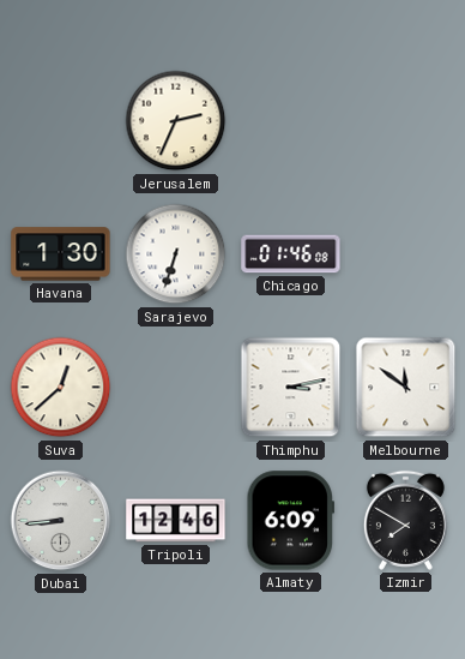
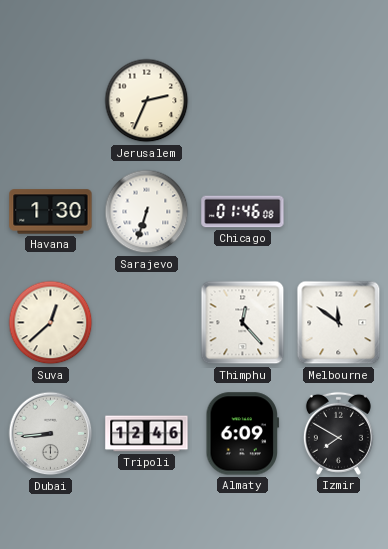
Thimphu: 3:13 -> 12:23 (243, 323)
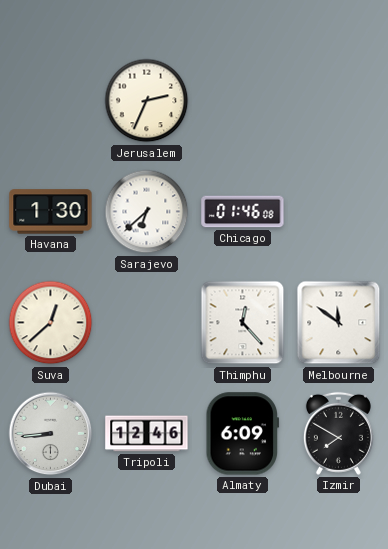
Sarajevo: 6:33 -> 6:38 (147, 212)
